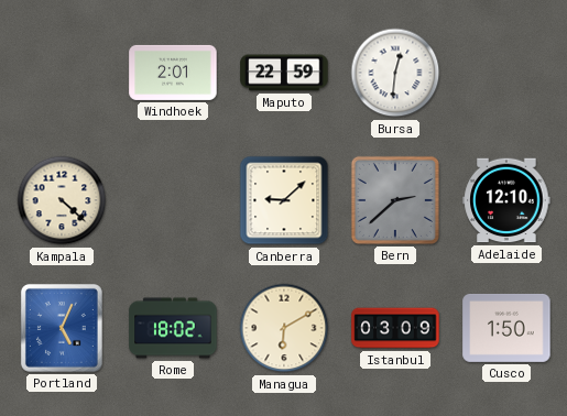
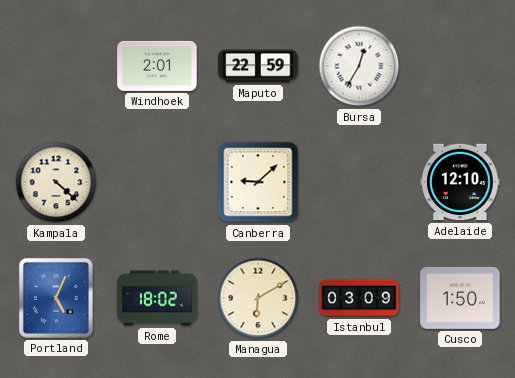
Bursa: 12:31 -> 12:35 (359, 66)
Bern: 2:38 -> none (395, 200)
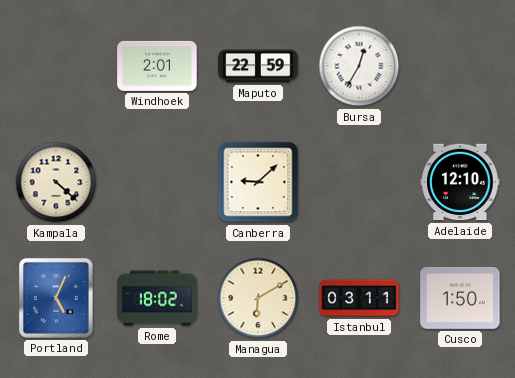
Istanbul: 03:09 -> 03:11 (359, 298)
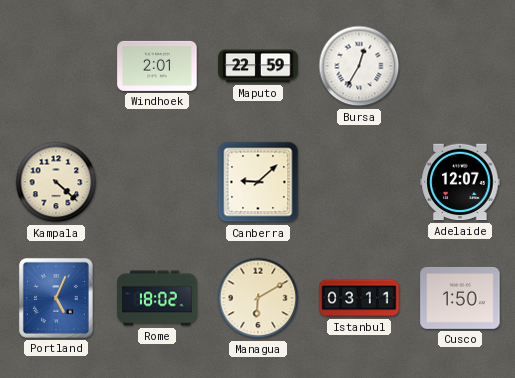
Adelaide: 12:10 -> 12:07 (460, 182)
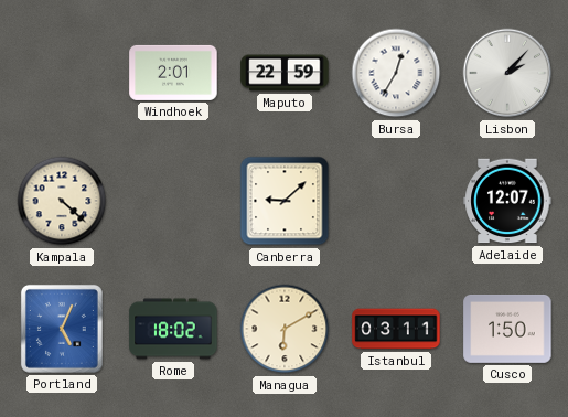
Lisbon: none -> 2:07 (507, 73)
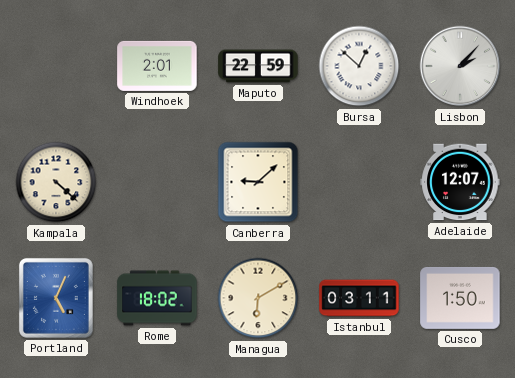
Bursa: 12:35 -> 12:52 (359, 66)
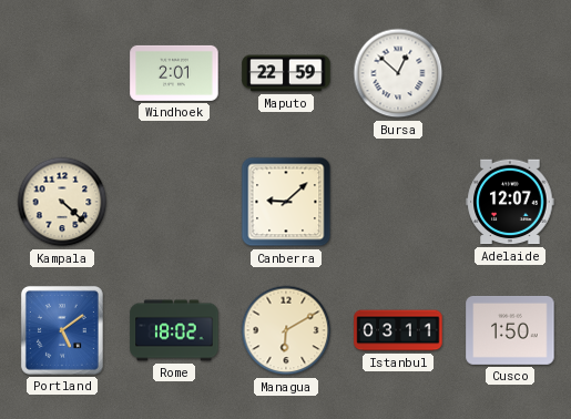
Lisbon: 2:07 -> none (460, 66)
Portland: 5:04 -> 5:09 (62, 330)
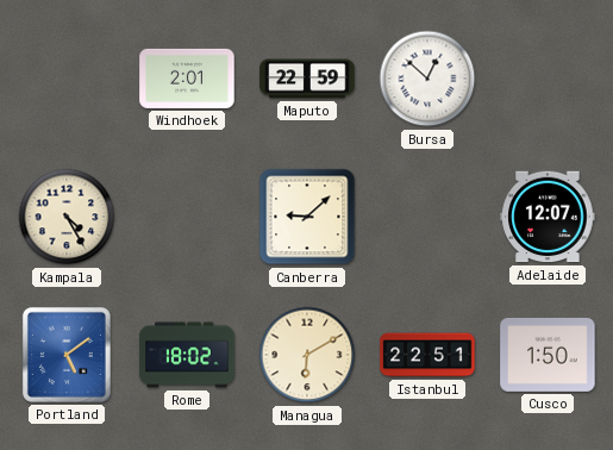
Kampala: 4:22 -> 4:25 (67, 217)
Istanbul: 03:11 -> 22:51 (427, 355)
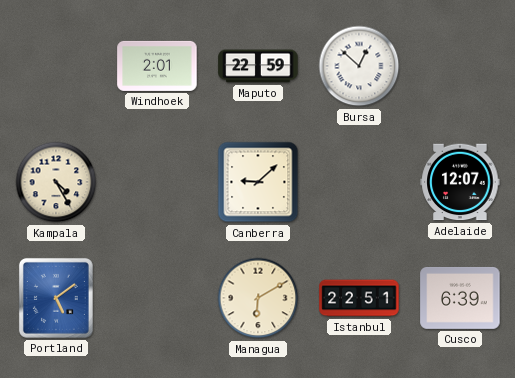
Rome: 18:02 -> none (187, 355)
Cusco: 1:50 -> 6:39 (460, 298)
